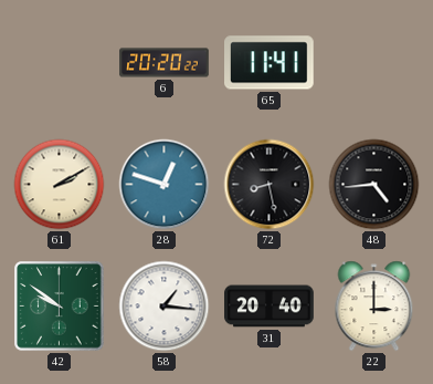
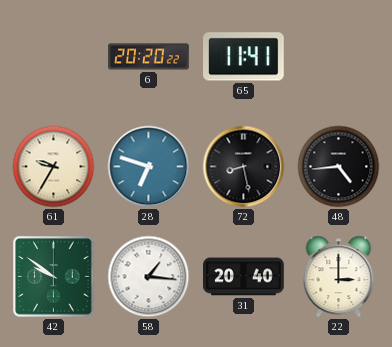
61: 2:10 -> 9:35 (54, 167)
28: 12:48 -> 6:48 (149, 167)
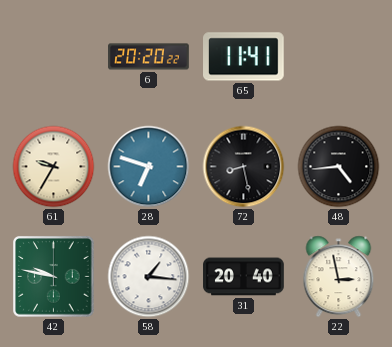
42: 9:51 -> 9:47 (54, 277)
22: 3:00 -> 2:58 (339, 277)
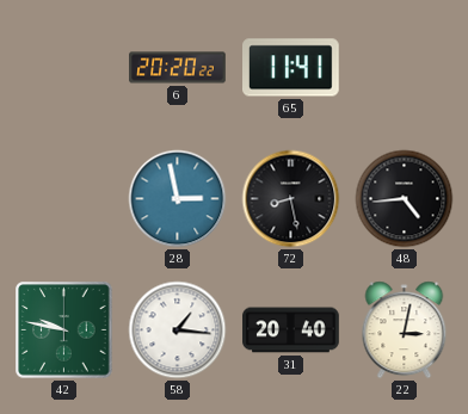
61: 9:35 -> none (54, 167)
28: 6:48 -> 2:58 (178, 199)
22: 2:58 -> 3:02 (405, 330)
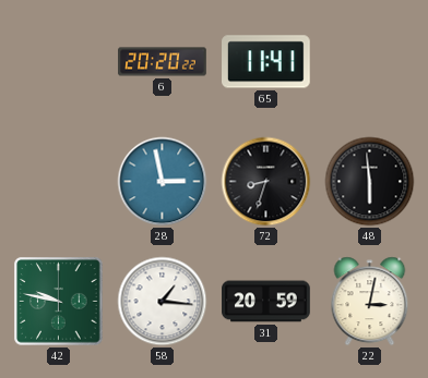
72: 8:28 -> 8:33 (266, 182)
48: 4:44 -> 5:59 (370, 182)
31: 20:40 -> 20:59 (266, 302)
